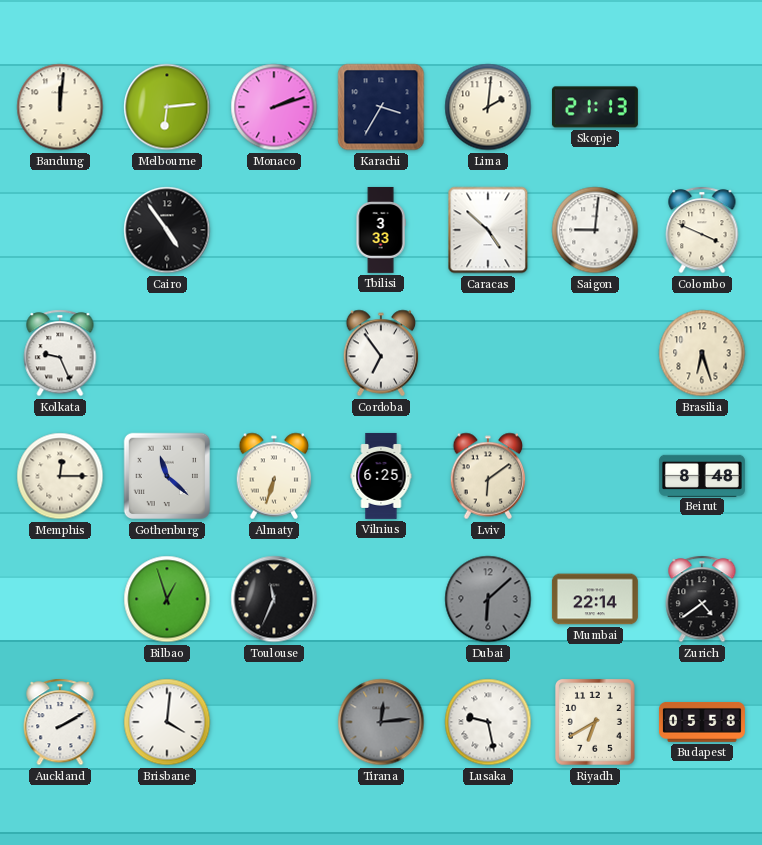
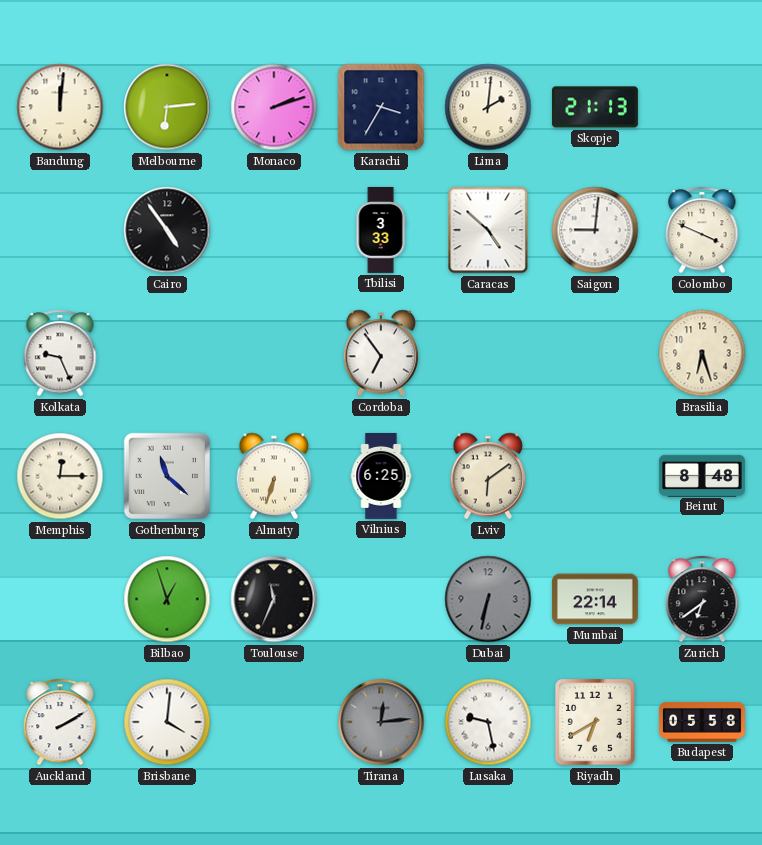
Dubai: 6:08 -> 6:32 (488, 599)
Zurich: 4:39 -> 6:39 (702, 599)
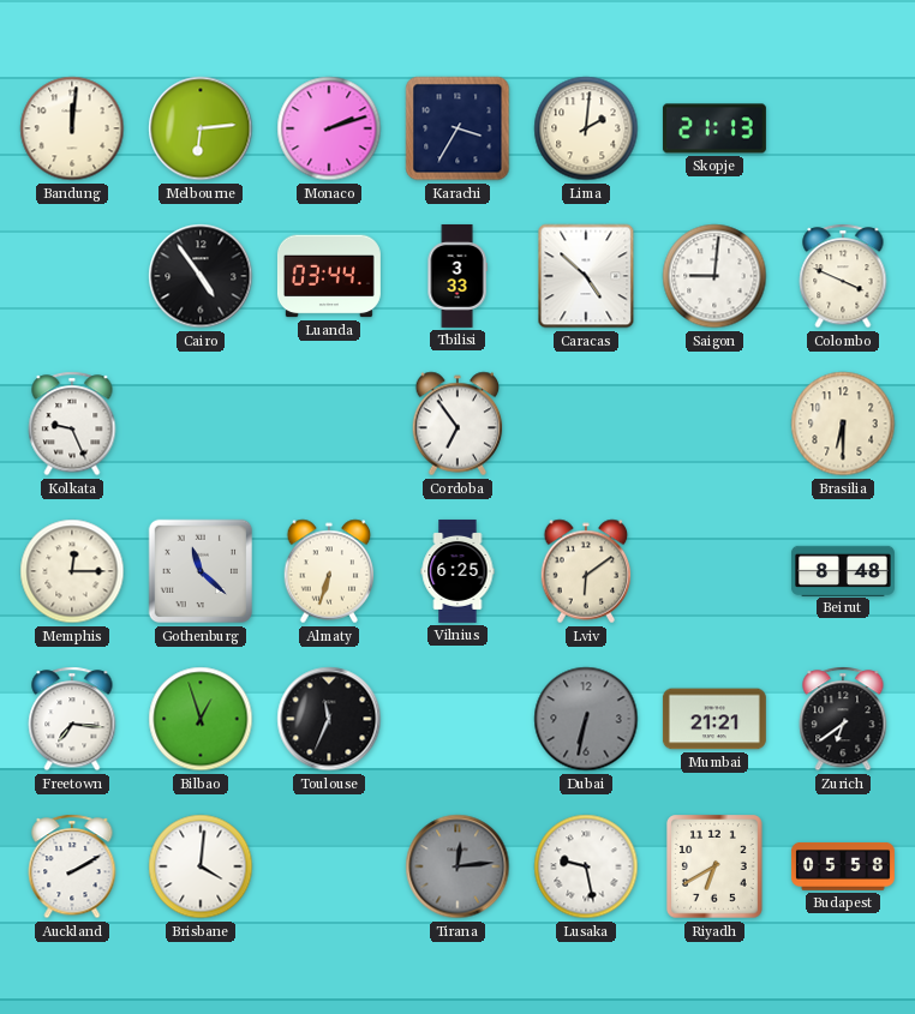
Luanda: none -> 03:44 (329, 276)
Brasilia: 6:27 -> 6:30 (843, 424)
Freetown: none -> 7:16 (72, 719)
Mumbai: 22:14 -> 21:21 (714, 719)
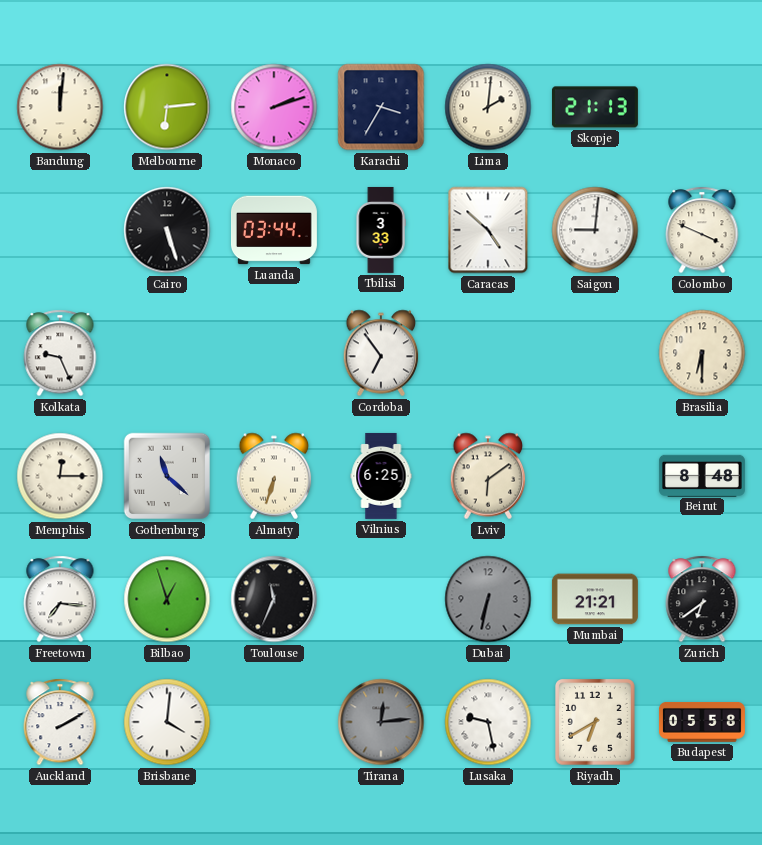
Cairo: 4:54 -> 5:27 (167, 230)
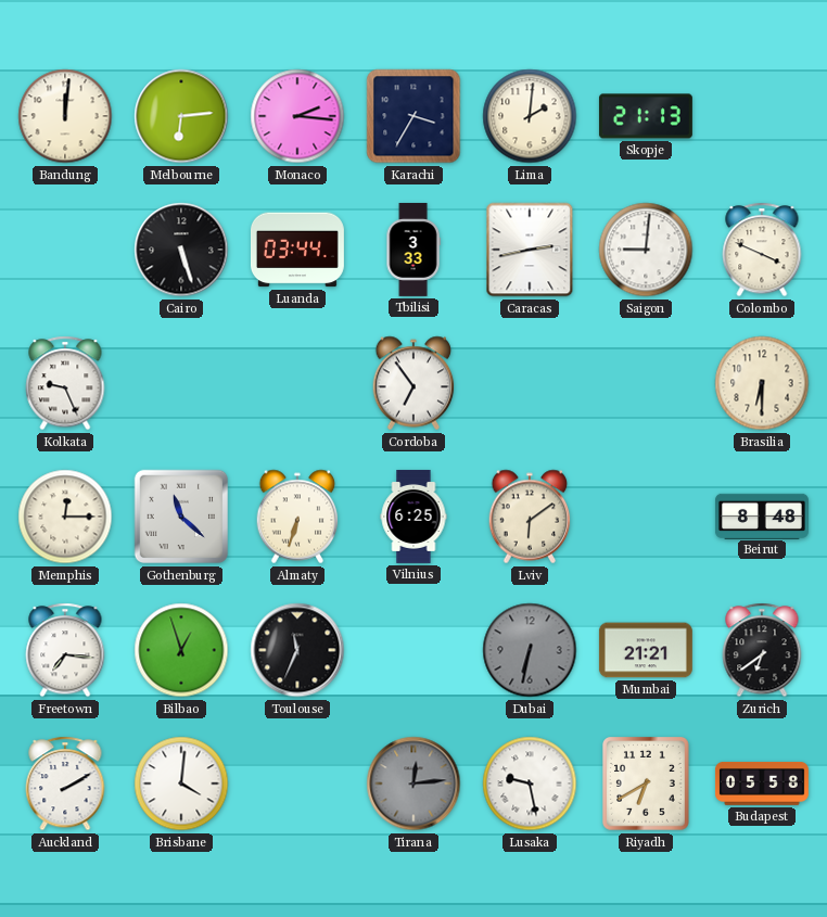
Monaco: 2:12 -> 2:16 (297, 116)
Caracas: 4:52 -> 2:43 (530, 250)
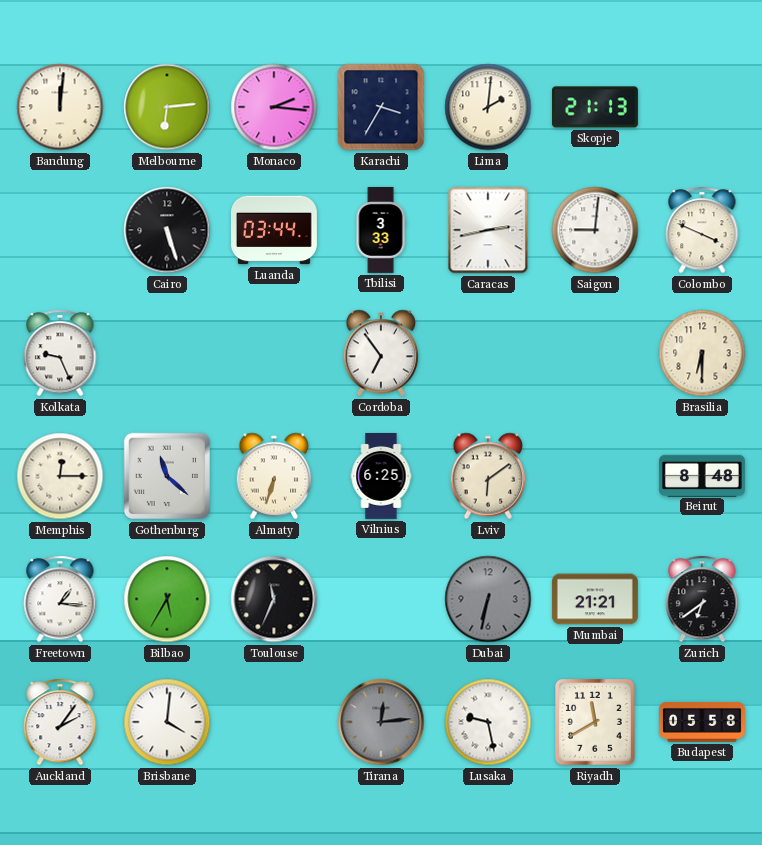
Freetown: 7:16 -> 1:16 (60, 599)
Bilbao: 12:57 -> 5:35 (167, 599)
Auckland: 2:10 -> 2:06 (60, 722)
Riyadh: 6:40 -> 11:40 (596, 723)
